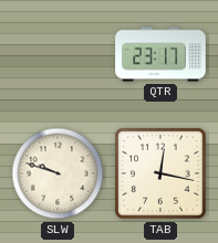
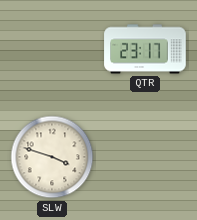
SLW: 9:48 -> 3:48 (52, 157)
TAB: 12:17 -> none (160, 173)
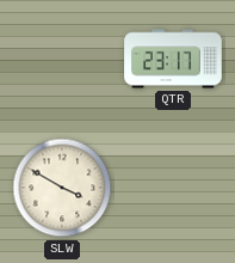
SLW: 3:48 -> 3:50 (62, 188)
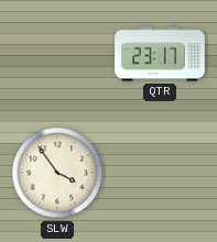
SLW: 3:50 -> 3:54 (57, 173)
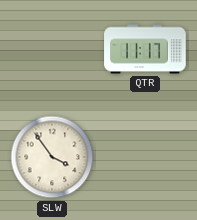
QTR: 23:17 -> 11:17 (145, 49)
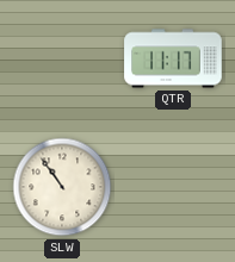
SLW: 3:54 -> 10:54 (62, 187)
